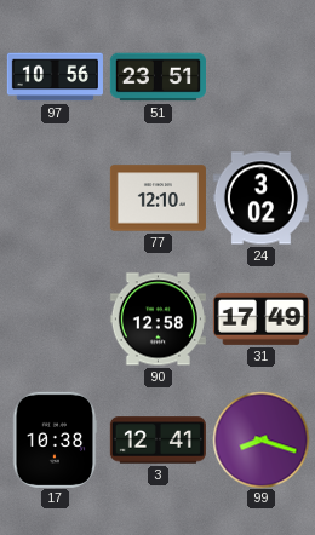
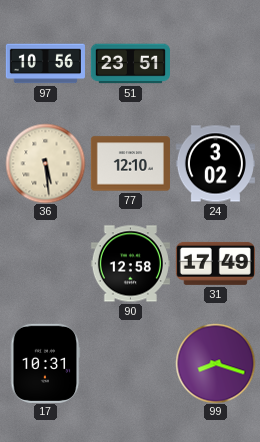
36: none -> 5:29 (45, 163)
17: 10:38 -> 10:31 (45, 363)
3: 12:41 -> none (157, 441)
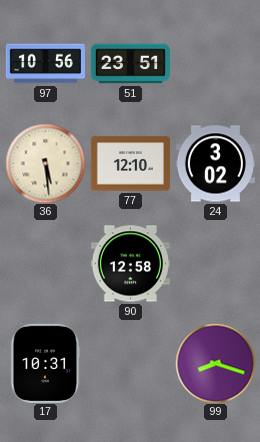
31: 17:49 -> none (215, 263)
